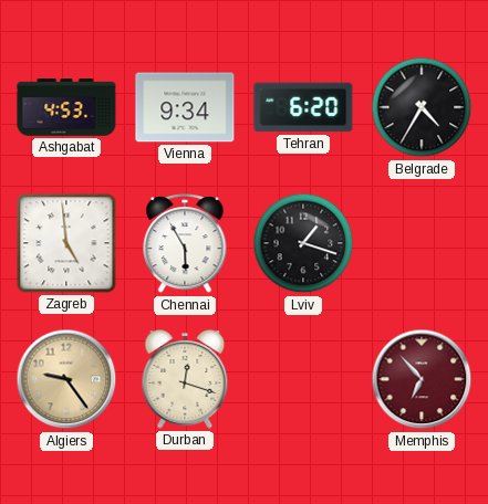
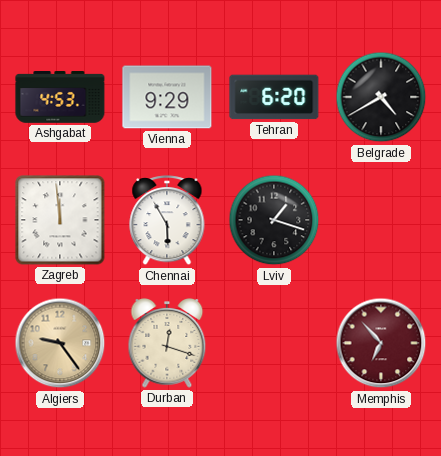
Vienna: 9:34 -> 9:29 (167, 97)
Belgrade: 4:35 -> 4:40 (381, 97)
Zagreb: 4:59 -> 11:59 (60, 220)
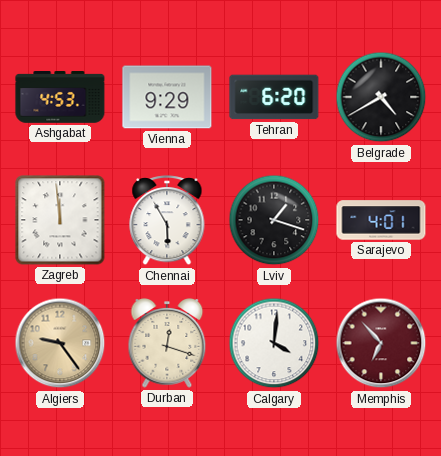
Sarajevo: none -> 4:01 (381, 220)
Calgary: none -> 4:01 (274, 343)
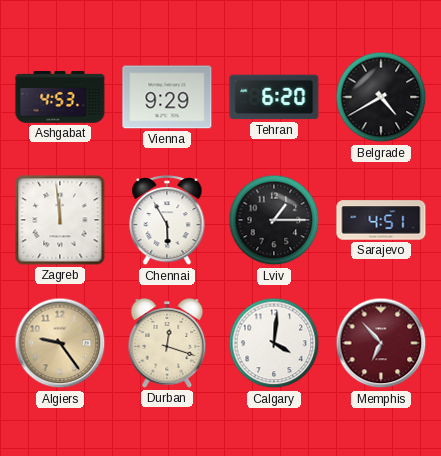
Lviv: 1:18 -> 1:15 (274, 220)
Sarajevo: 4:01 -> 4:51 (381, 220)
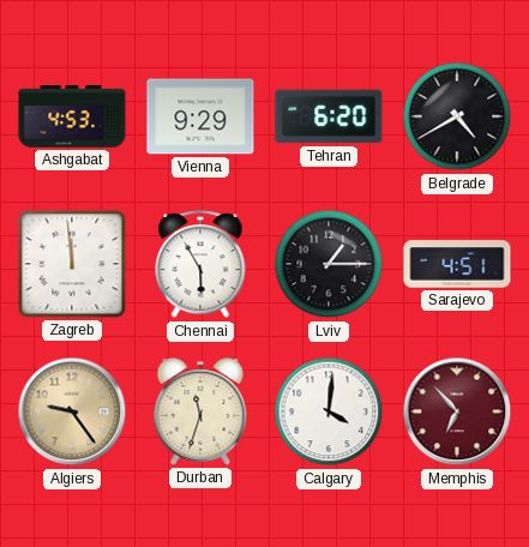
Durban: 12:18 -> 11:33 (200, 413)
